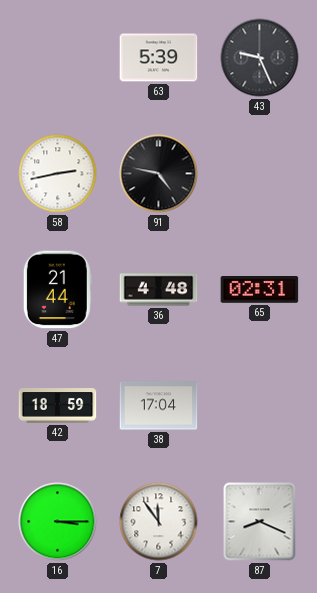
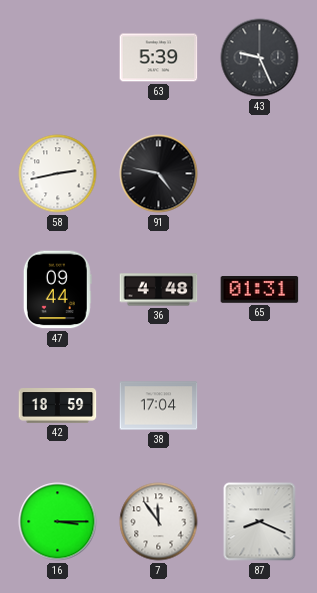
47: 21:44 -> 09:44 (57, 290)
65: 02:31 -> 01:31 (260, 290)
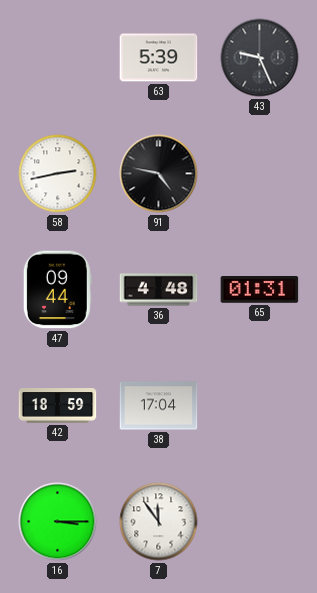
87: 8:19 -> none (260, 522)
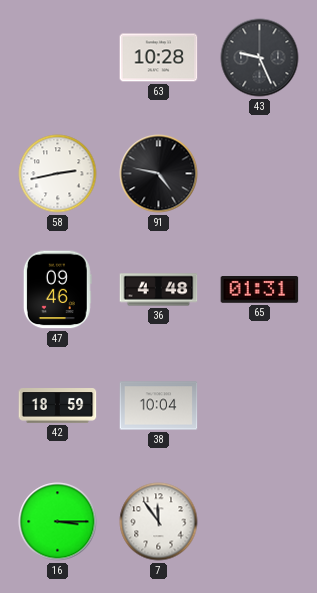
63: 5:39 -> 10:28 (159, 58)
47: 09:44 -> 09:46 (57, 290)
38: 17:04 -> 10:04 (159, 406)
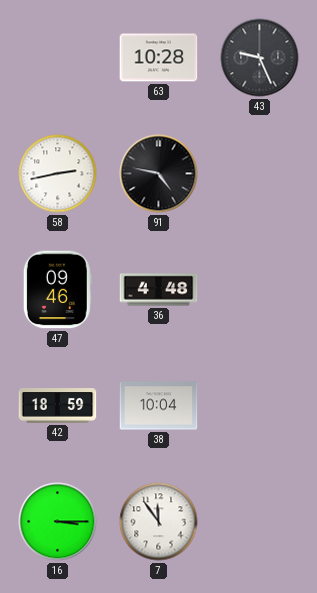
65: 01:31 -> none (260, 290)
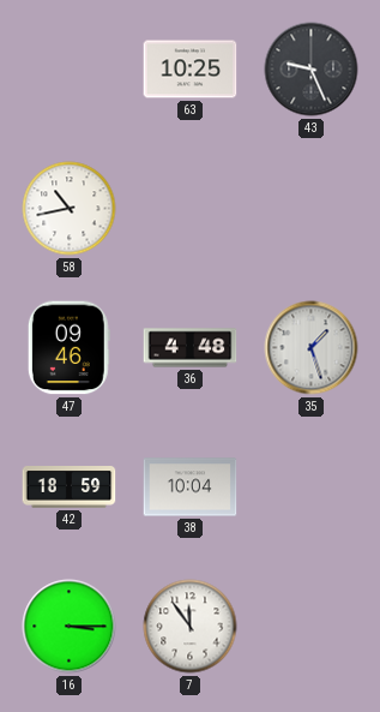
63: 10:28 -> 10:25 (191, 70)
58: 2:43 -> 10:43 (70, 209)
91: 4:47 -> none (159, 174)
35: none -> 1:27 (312, 348)
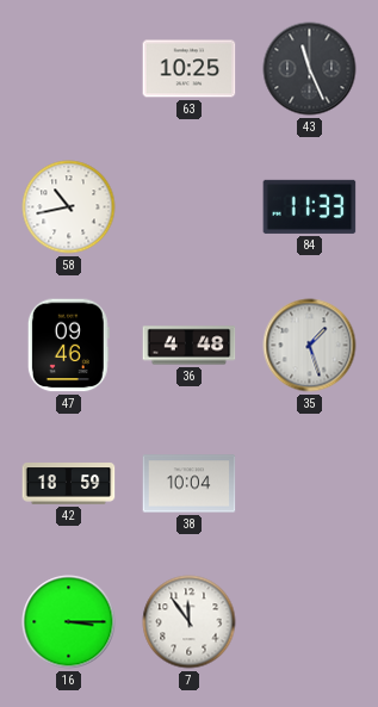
43: 9:26 -> 11:26 (310, 69)
84: none -> 11:33 (310, 206)
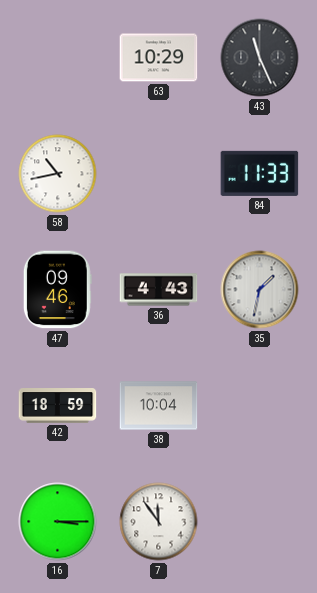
63: 10:25 -> 10:29 (159, 58)
36: 4:48 -> 4:43 (159, 290)
35: 1:27 -> 1:32 (260, 290)
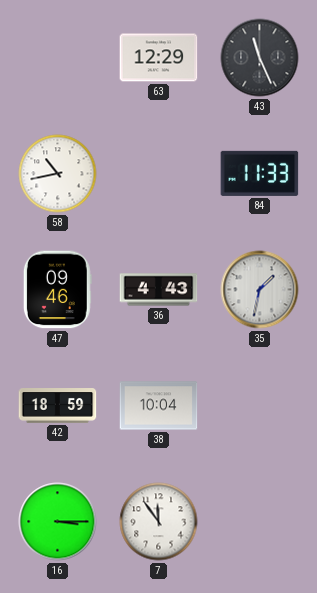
63: 10:29 -> 12:29 (159, 58)
